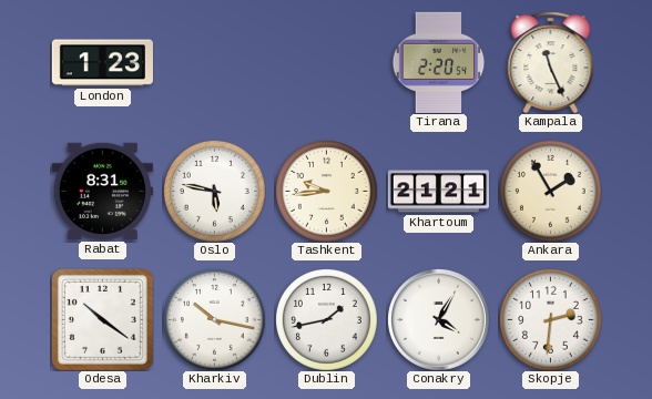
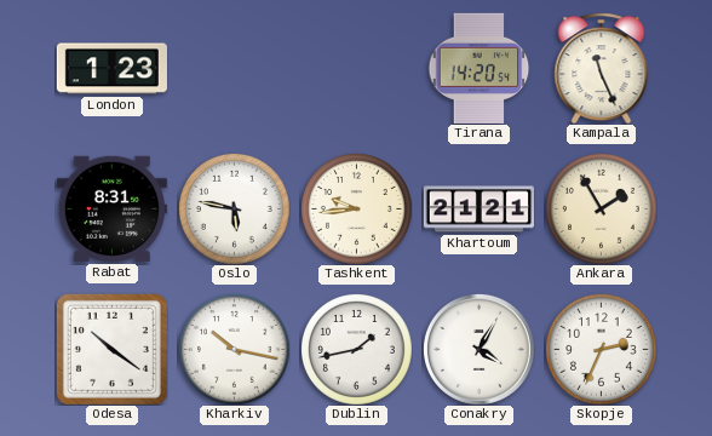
Tirana: 2:20 -> 14:20 (480, 68)
Skopje: 2:31 -> 2:34 (602, 350)
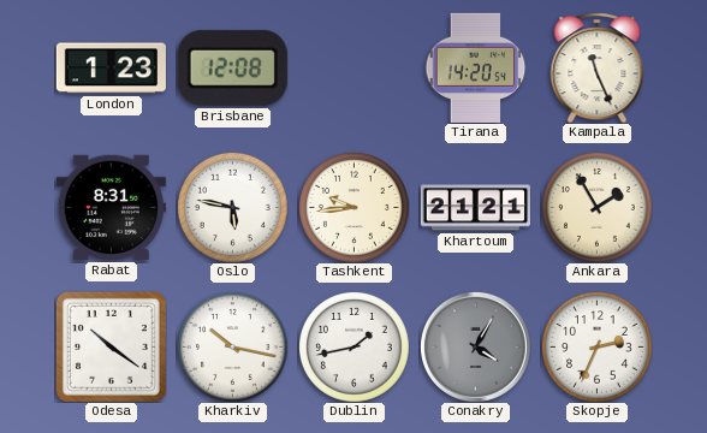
Brisbane: none -> 12:08 (232, 67)
Conakry dial: white -> grey (475, 346)
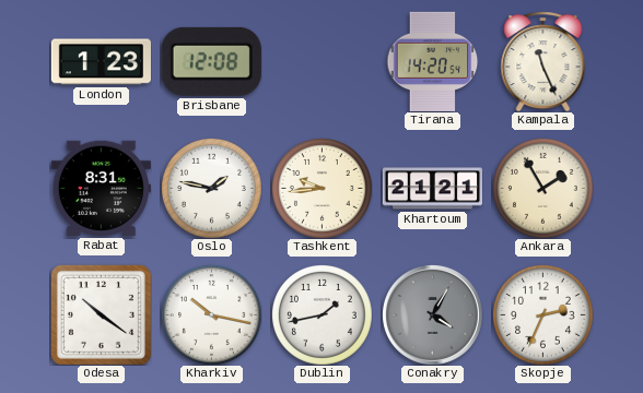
Oslo: 5:47 -> 1:47 (212, 189)
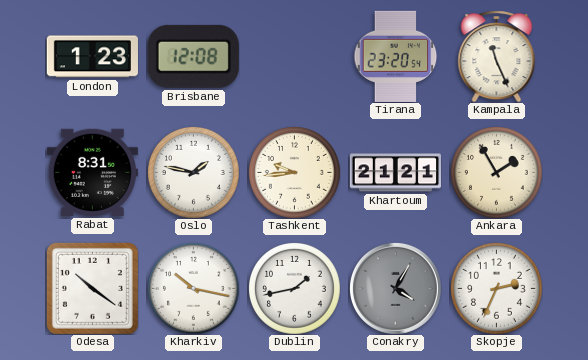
Tirana: 14:20 -> 23:20 (396, 56)
